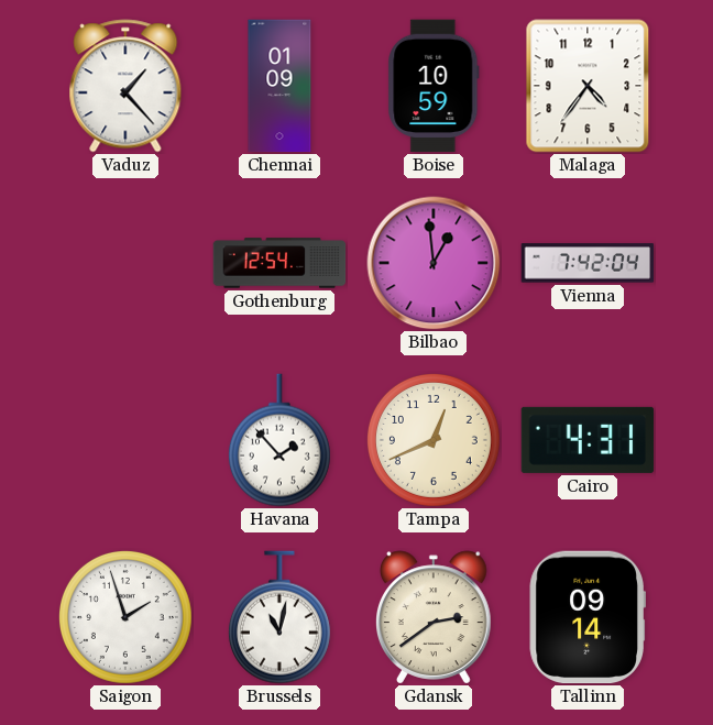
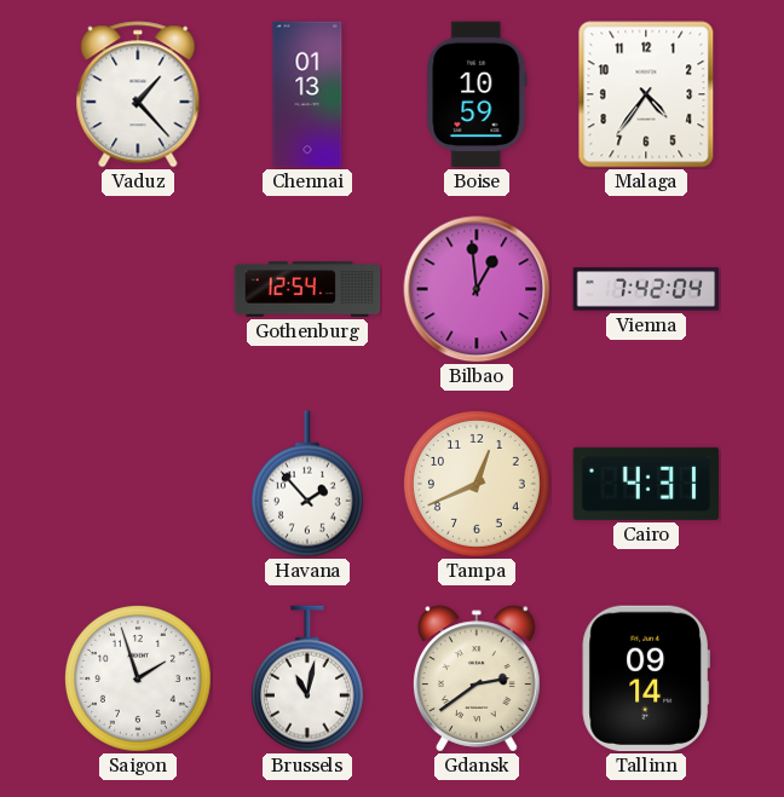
Chennai: 01:09 -> 01:13 (307, 94)
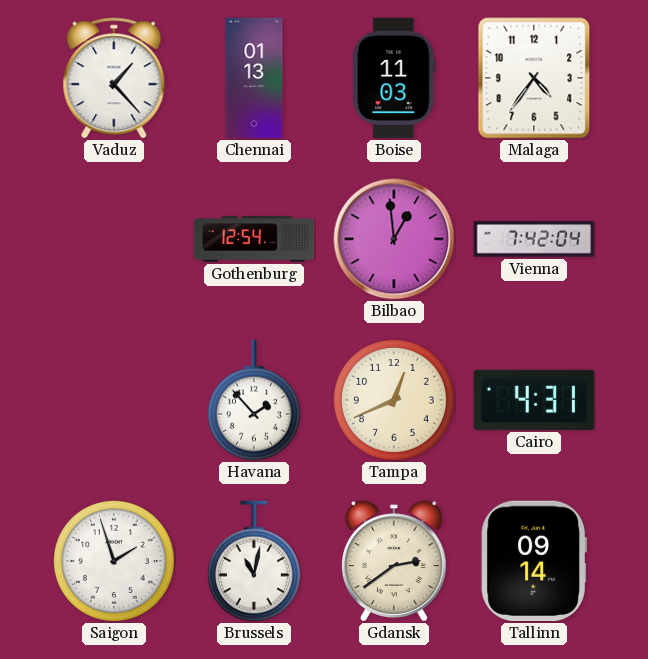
Boise: 10:59 -> 11:03 (394, 78)
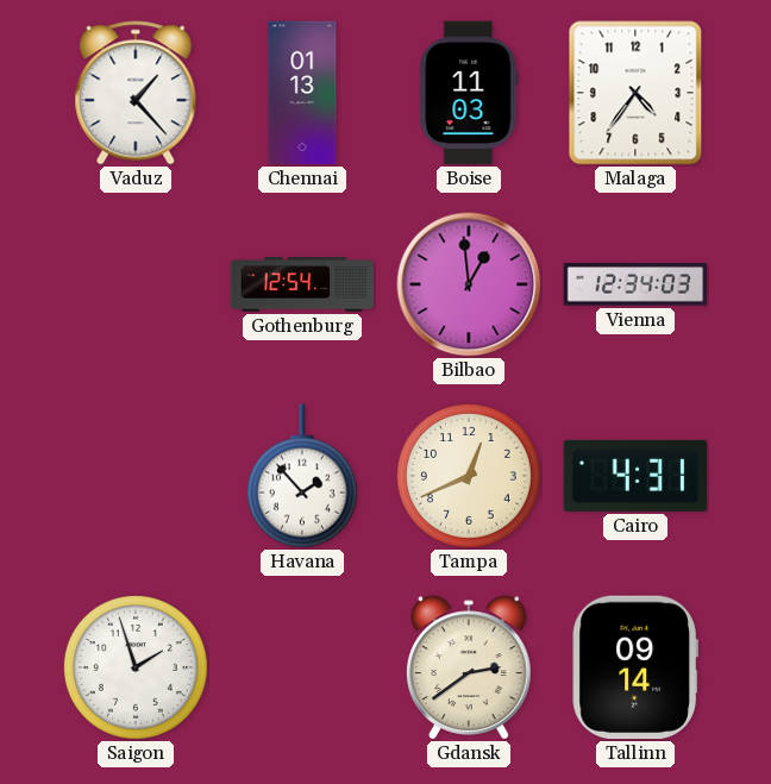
Vienna: 7:42 -> 12:34 (635, 284)
Brussels: 11:02 -> none (254, 561)
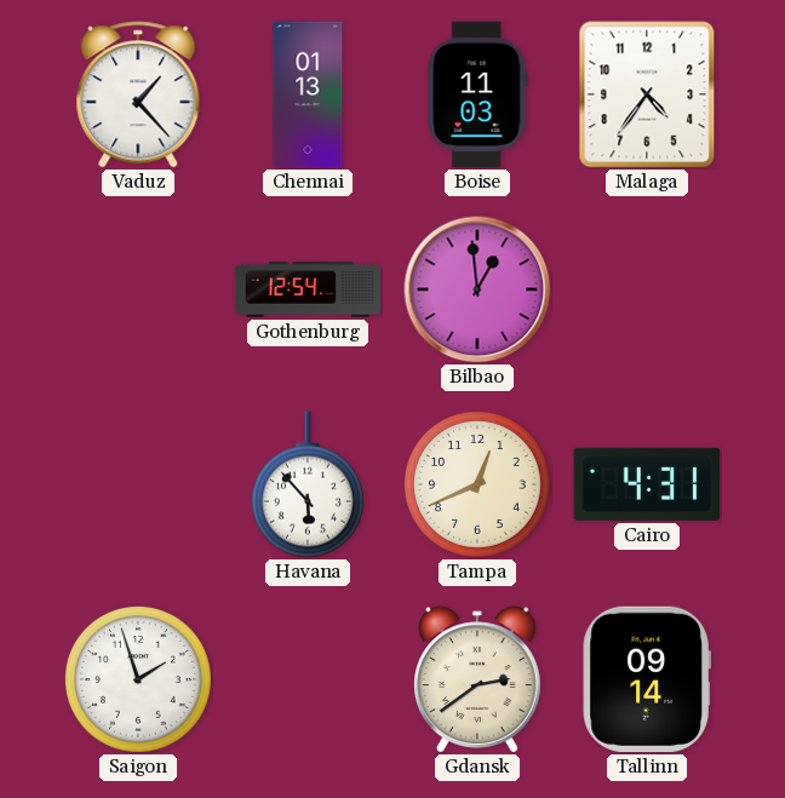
Vienna: 12:34 -> none (635, 284)
Havana: 1:53 -> 5:53 (308, 484)
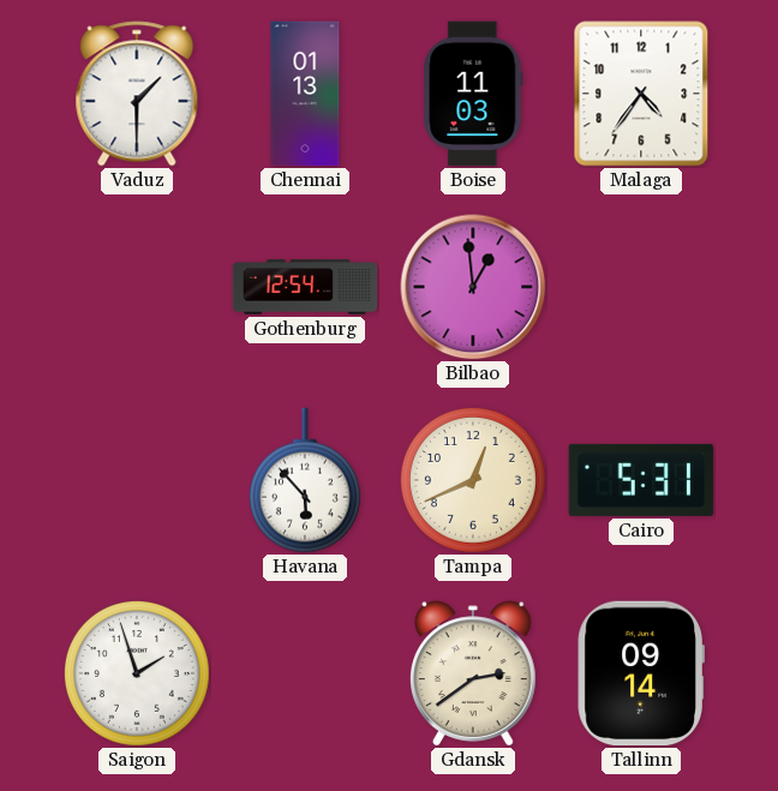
Vaduz: 1:23 -> 1:30 (137, 94)
Cairo: 4:31 -> 5:31 (641, 480)
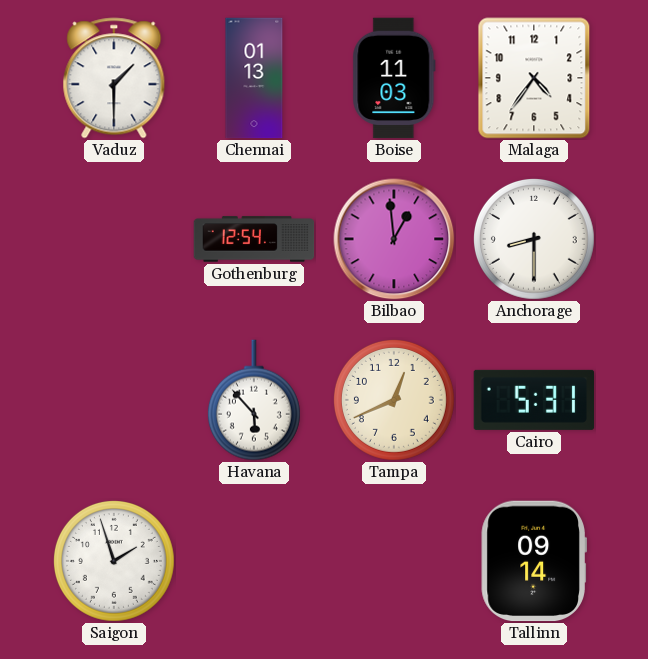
Anchorage: none -> 8:30 (534, 239)
Gdansk: 2:39 -> none (474, 673)
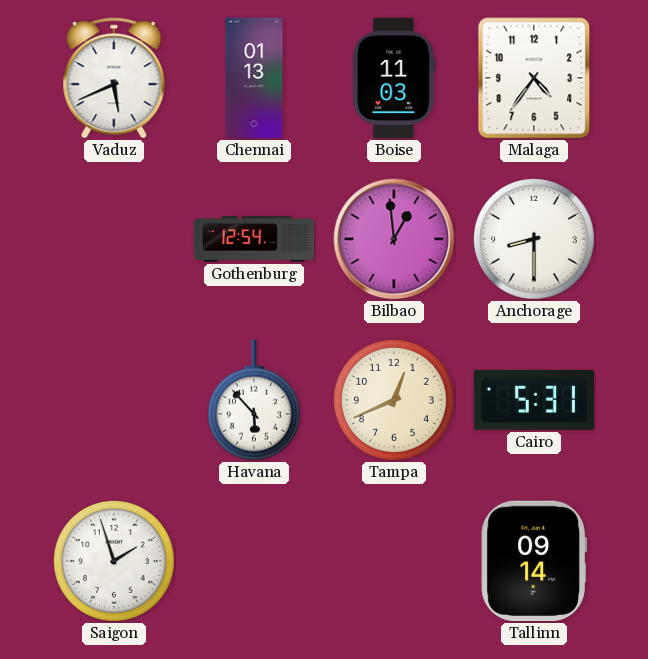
Vaduz: 1:30 -> 5:41 (114, 78)
